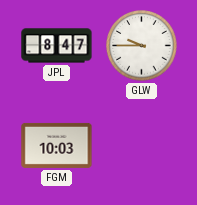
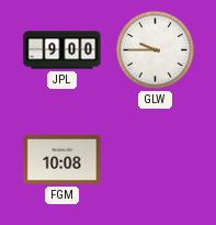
JPL: 8:47 -> 9:00 (62, 50)
FGM: 10:03 -> 10:08 (62, 159)
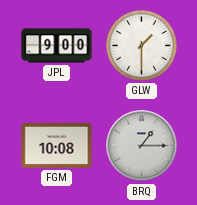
GLW: 9:45 -> 1:30 (142, 46)
BRQ: none -> 1:15 (142, 146)
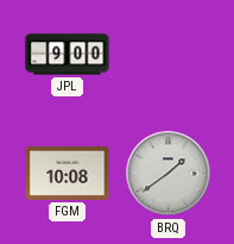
GLW: 1:30 -> none (142, 46)
BRQ: 1:15 -> 1:39 (169, 174)
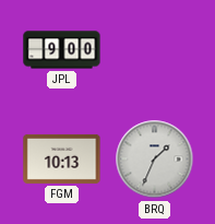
FGM: 10:08 -> 10:13 (62, 158)
BRQ: 1:39 -> 1:34 (155, 160)
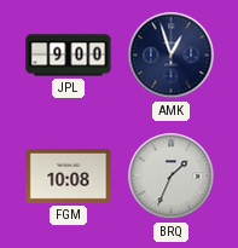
AMK: none -> 12:57 (172, 56)
FGM: 10:13 -> 10:08 (69, 175)
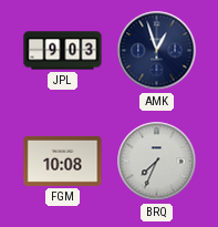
JPL: 9:00 -> 9:03 (63, 51)
BRQ: 1:34 -> 7:34 (157, 162)
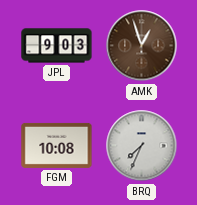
AMK dial: navy -> brown (142, 46)
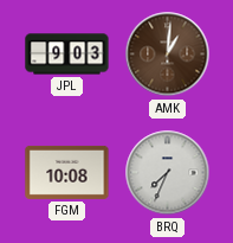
AMK: 12:57 -> 1:01 (168, 55)
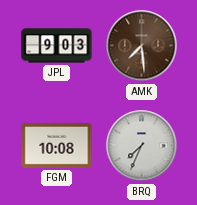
AMK: 1:01 -> 7:29 (142, 46)
